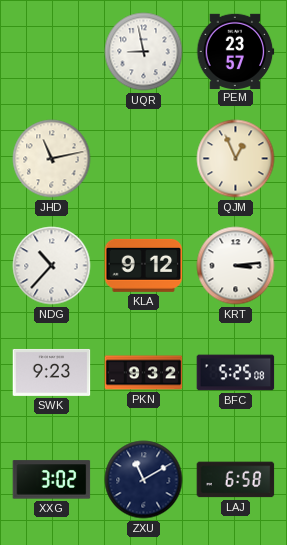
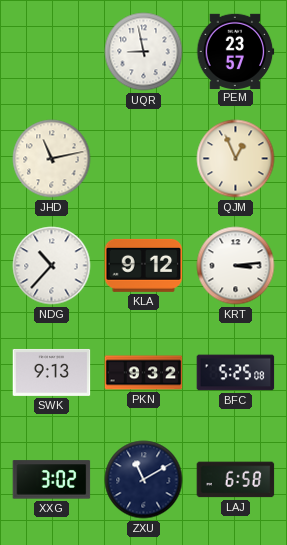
SWK: 9:23 -> 9:13 (52, 372)
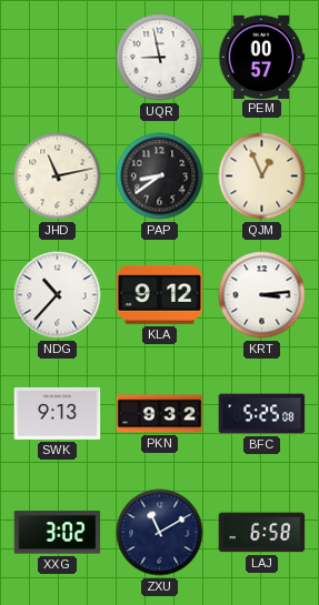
PEM: 23:57 -> 00:57 (262, 57)
PAP: none -> 8:39 (160, 177)
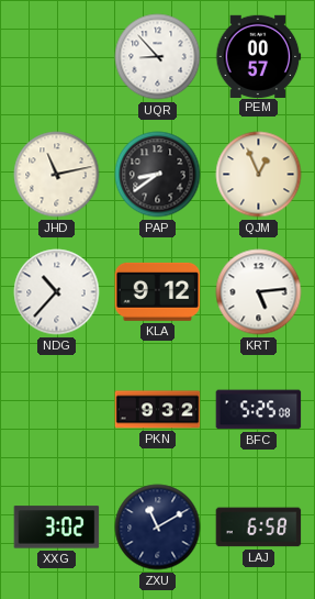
UQR: 8:58 -> 8:53 (158, 57)
KRT: 3:14 -> 5:14 (259, 292)
SWK: 9:13 -> none (58, 413)
